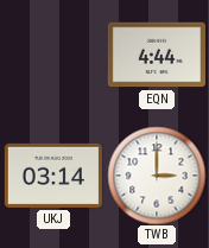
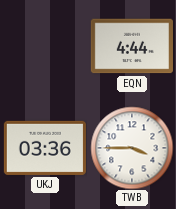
UKJ: 03:14 -> 03:36 (45, 148)
TWB: 3:00 -> 3:45 (132, 148)
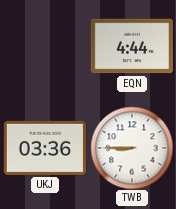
TWB: 3:45 -> 8:45 (132, 148)
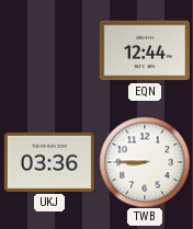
EQN: 4:44 -> 12:44 (145, 50)
